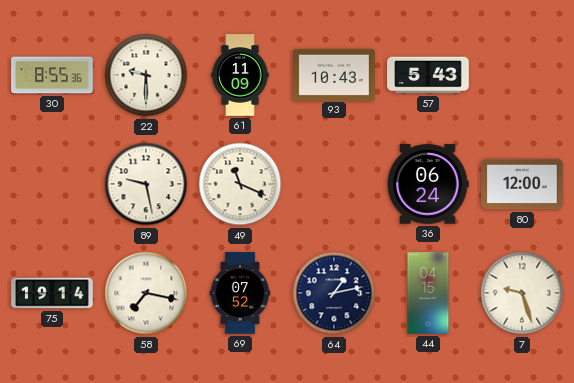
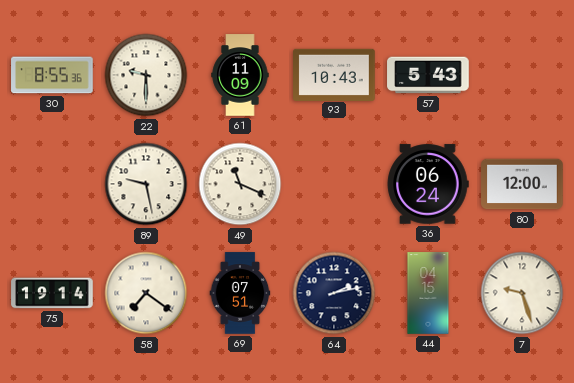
58: 7:17 -> 7:21 (146, 293)
69: 07:52 -> 07:51 (240, 293)
64: 1:13 -> 2:13 (334, 293)
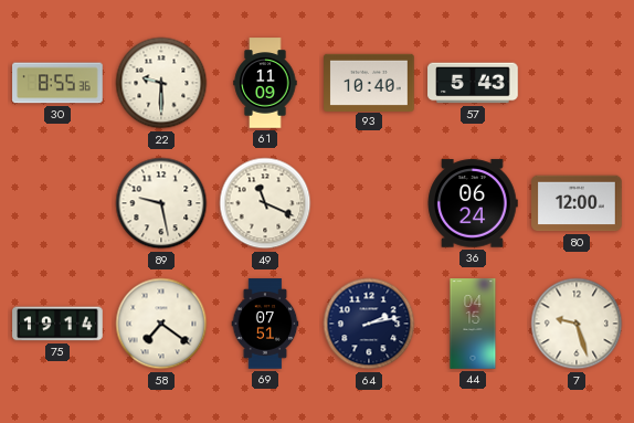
93: 10:43 -> 10:40 (369, 82)
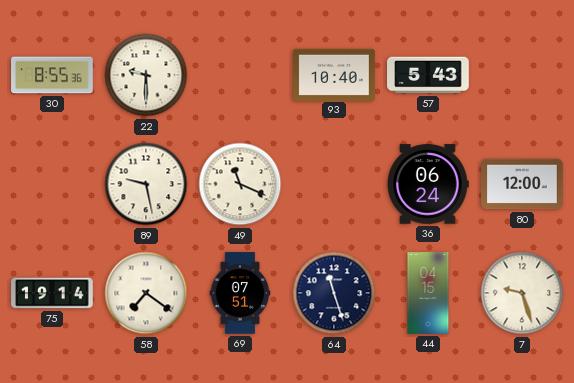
61: 11:09 -> none (265, 83)
64: 2:13 -> 11:27 (334, 293)
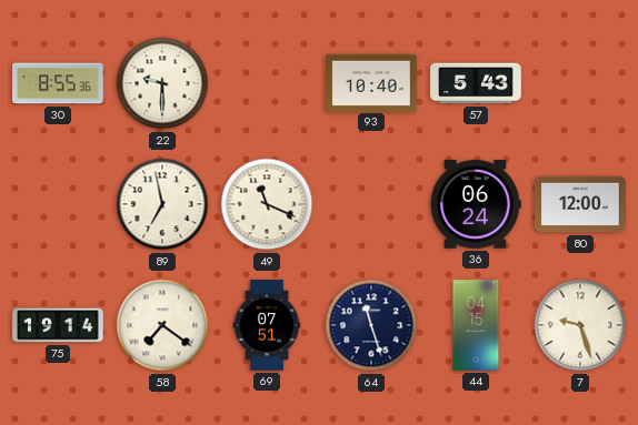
89: 9:28 -> 6:58 (162, 204)
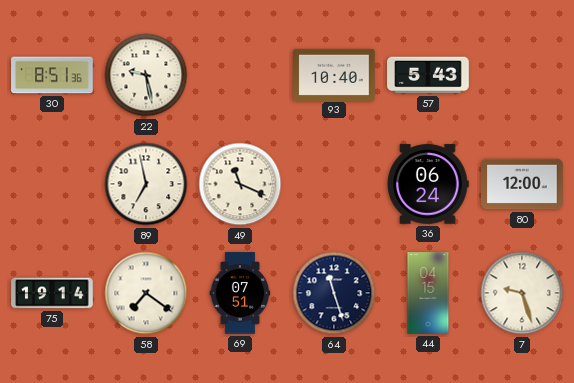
30: 8:55 -> 8:51 (52, 75)
22: 9:30 -> 9:28 (146, 75)
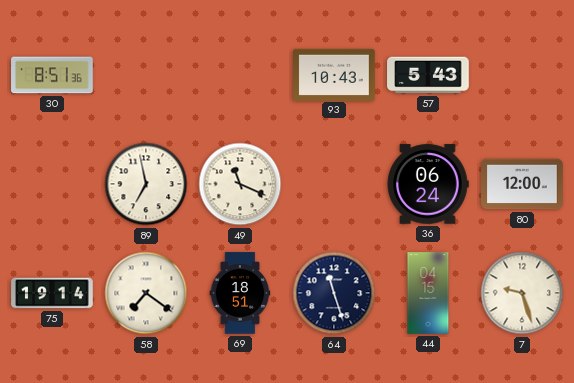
22: 9:28 -> none (146, 75)
93: 10:40 -> 10:43 (334, 74)
69: 07:51 -> 18:51 (240, 293)
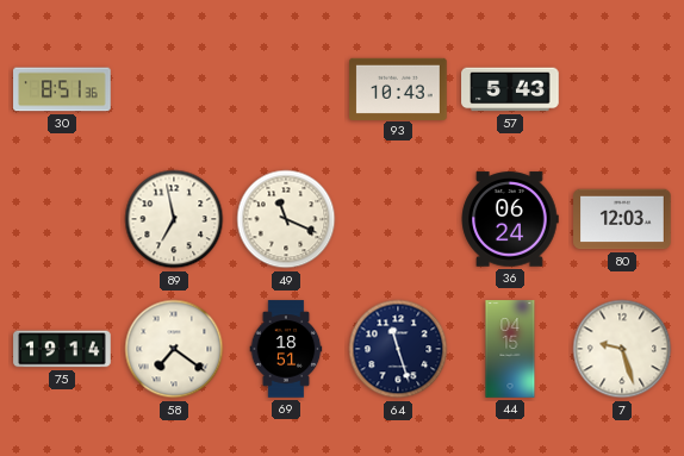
80: 12:00 -> 12:03 (622, 219)
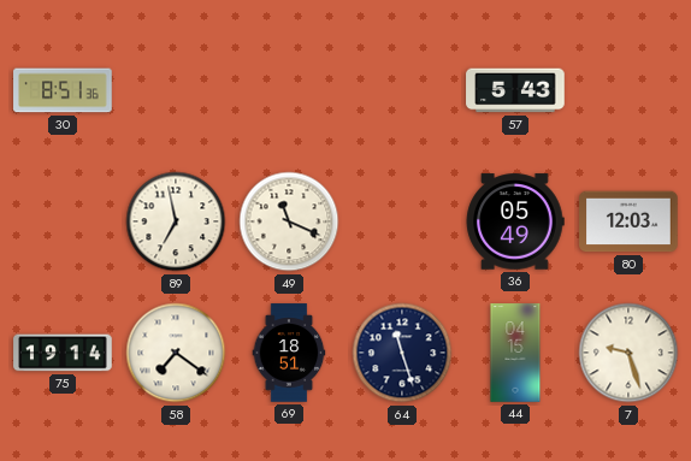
93: 10:43 -> none (398, 88)
36: 06:24 -> 05:49 (515, 221)
